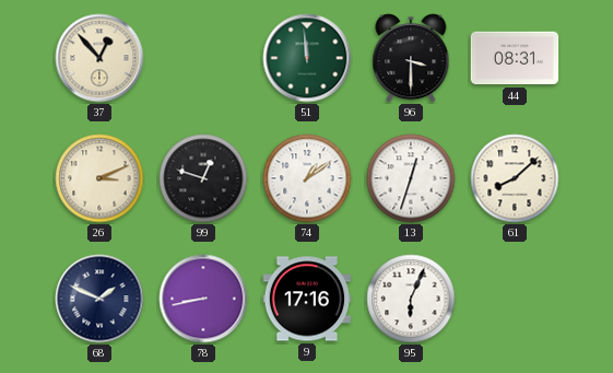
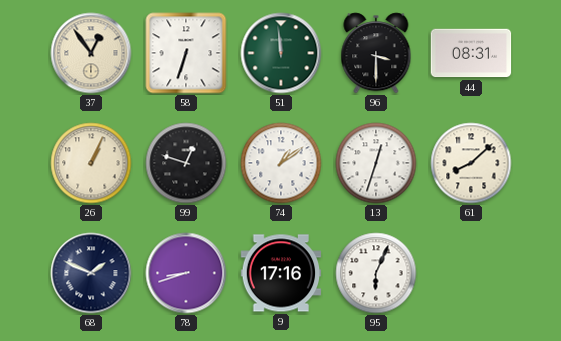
37: 12:53 -> 12:54 (91, 53)
58: none -> 6:33 (186, 53)
26: 3:11 -> 1:04 (91, 163)
78: 8:43 -> 8:42 (186, 273)
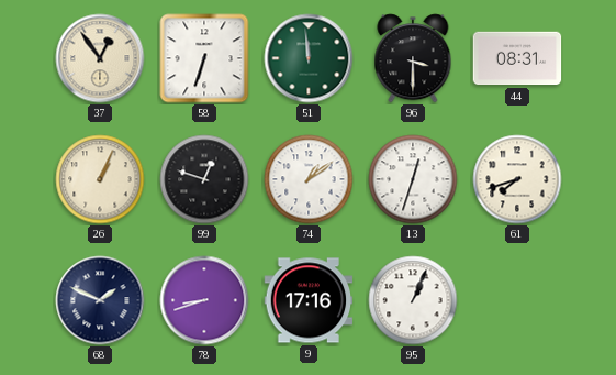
61: 8:08 -> 7:42 (517, 179)
95: 6:04 -> 1:04 (413, 300)
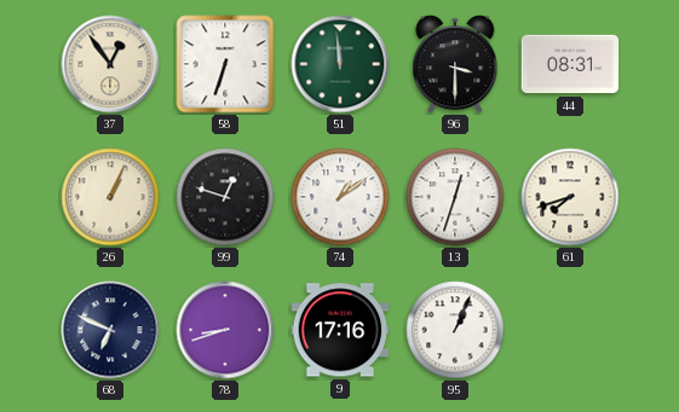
68: 1:49 -> 6:49 (110, 330)
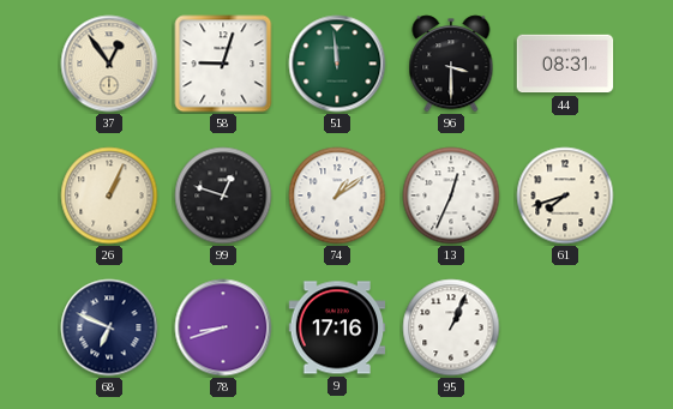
58: 6:33 -> 9:03 (223, 64)
13: 12:33 -> 12:34 (451, 196)
